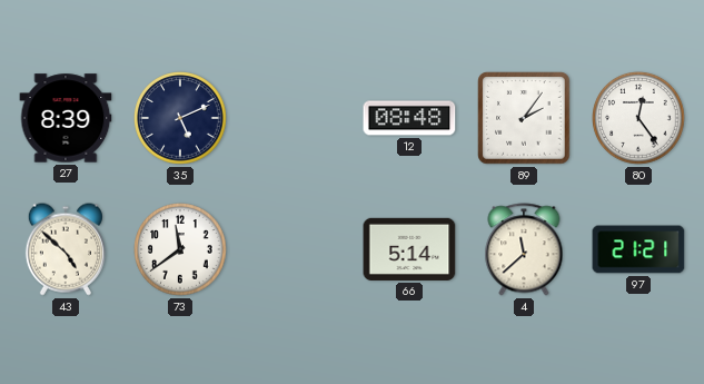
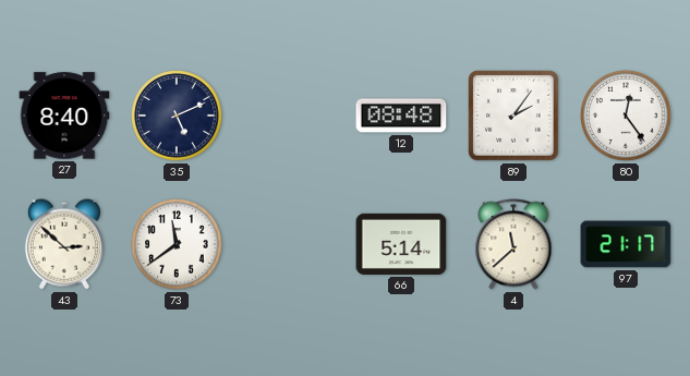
27: 8:39 -> 8:40 (64, 116)
43: 4:52 -> 2:52 (64, 244)
97: 21:21 -> 21:17 (626, 244)
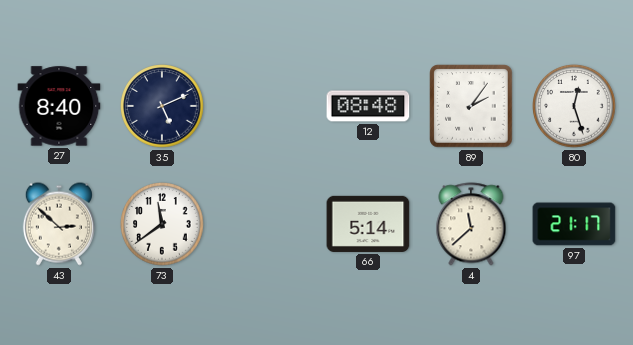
80: 12:24 -> 12:27 (574, 106)
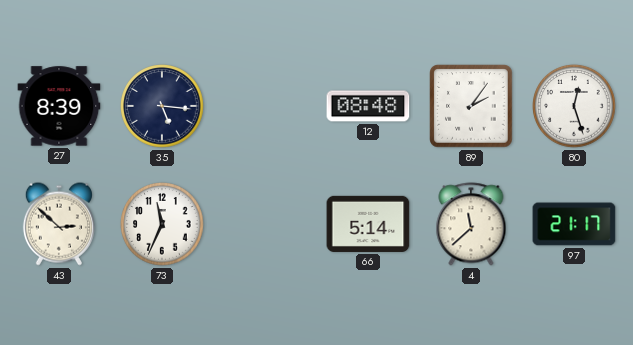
27: 8:40 -> 8:39 (59, 106)
35: 5:11 -> 5:16 (162, 106)
73: 11:39 -> 11:34 (162, 224)
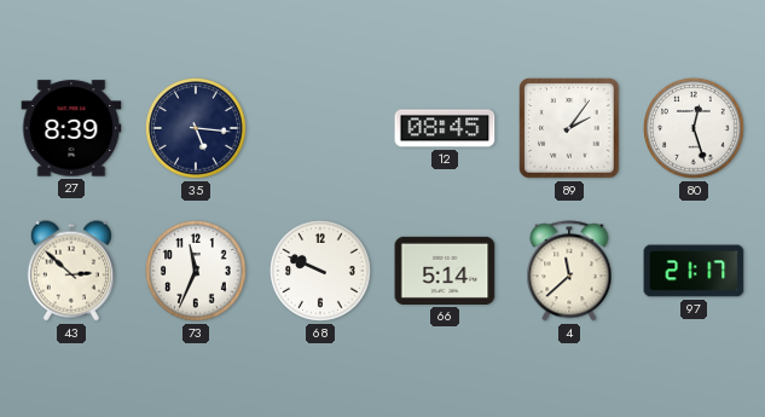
12: 08:48 -> 08:45 (445, 128)
68: none -> 9:49 (320, 271)
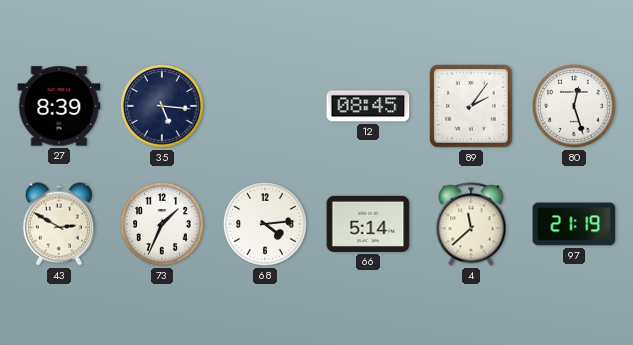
43: 2:52 -> 2:50 (59, 224)
73: 11:34 -> 1:34 (162, 224)
68: 9:49 -> 4:14 (265, 224)
97: 21:17 -> 21:19 (574, 224)
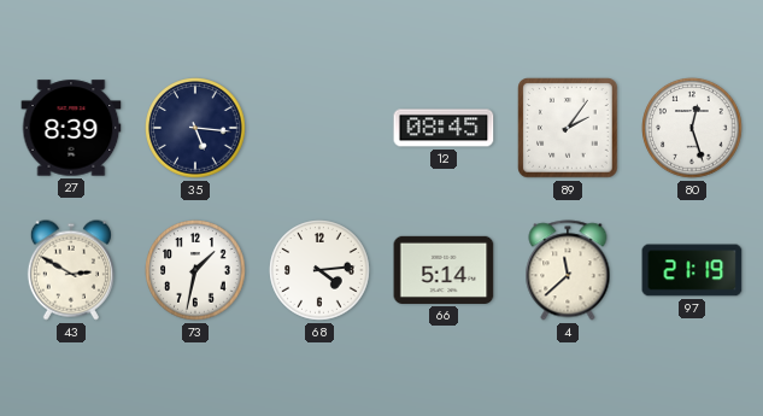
73: 1:34 -> 1:32 (195, 270)
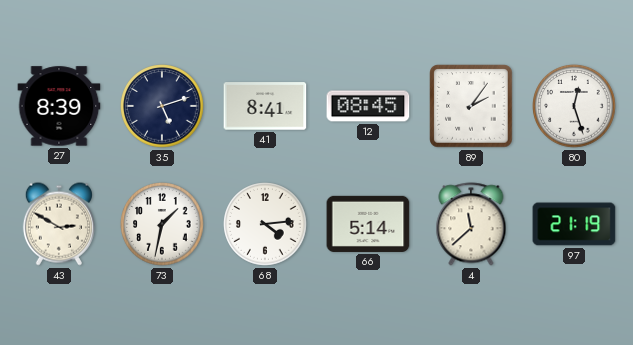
35: 5:16 -> 5:12 (162, 106)
41: none -> 8:41 (265, 106)
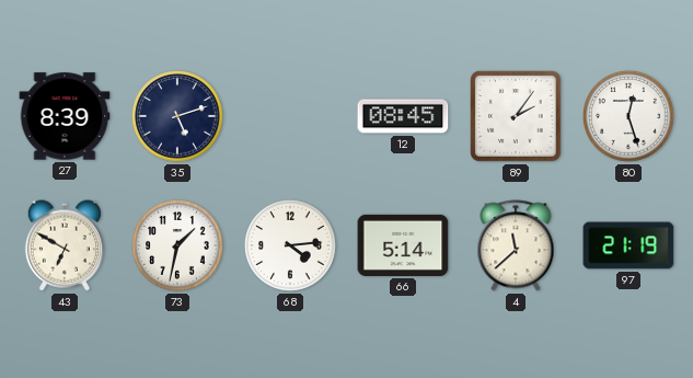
41: 8:41 -> none (265, 106)
43: 2:50 -> 6:50 (65, 245)
